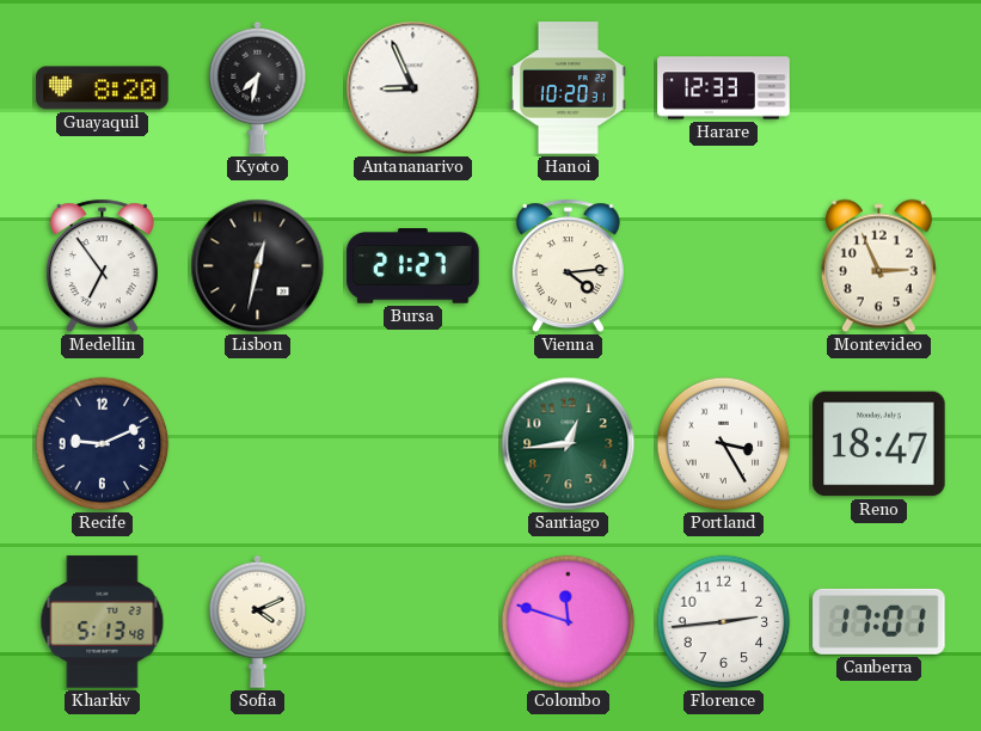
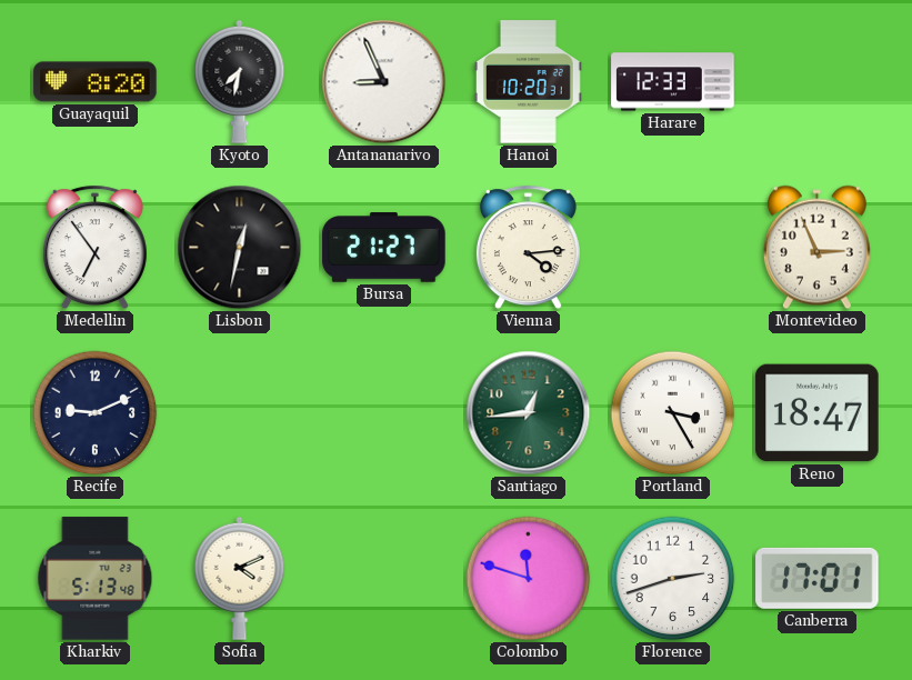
Florence: 2:44 -> 2:42 (673, 579)
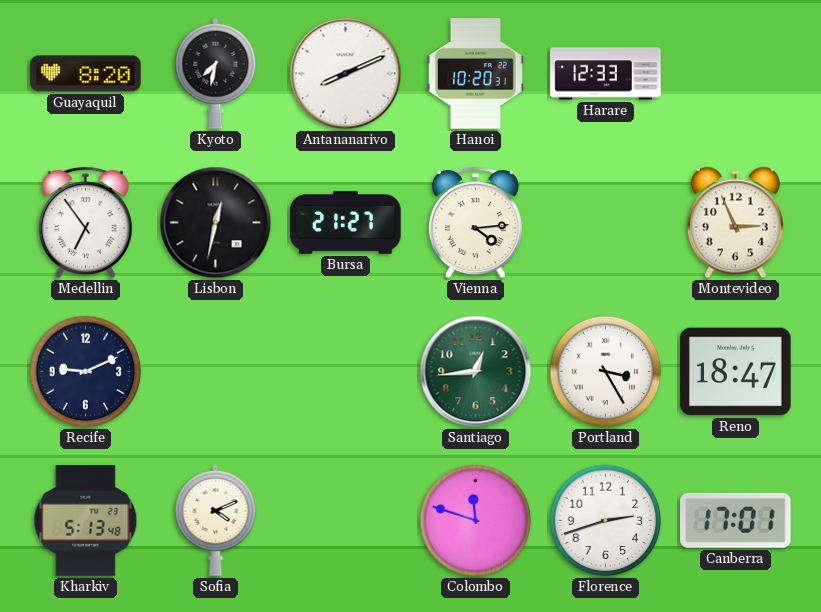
Antananarivo: 8:56 -> 8:11 (346, 74)
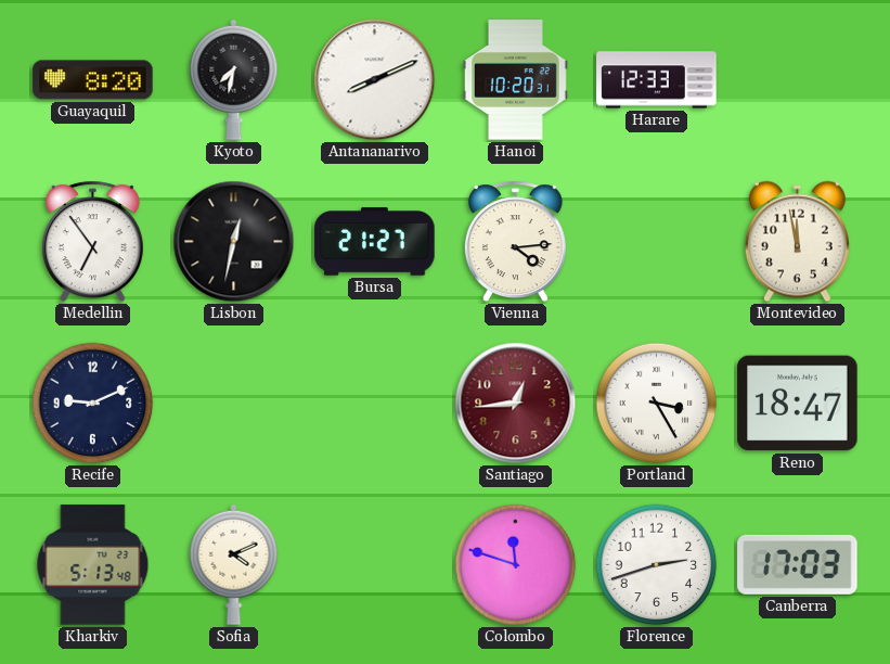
Montevideo: 2:56 -> 11:58 (797, 242)
Santiago dial: green -> burgundy (516, 404)
Canberra: 17:01 -> 17:03 (798, 564)
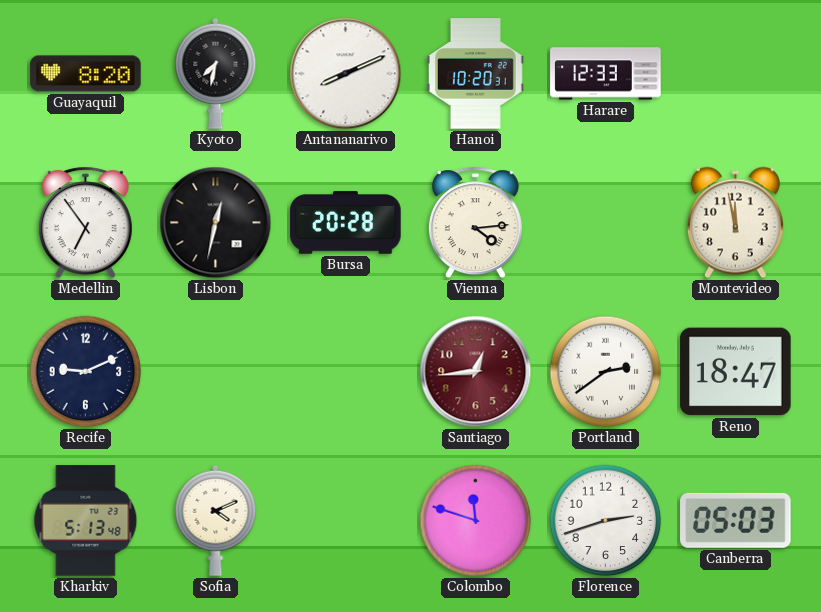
Bursa: 21:27 -> 20:28 (346, 223)
Portland: 3:25 -> 2:39 (606, 372)
Canberra: 17:03 -> 05:03 (736, 520)
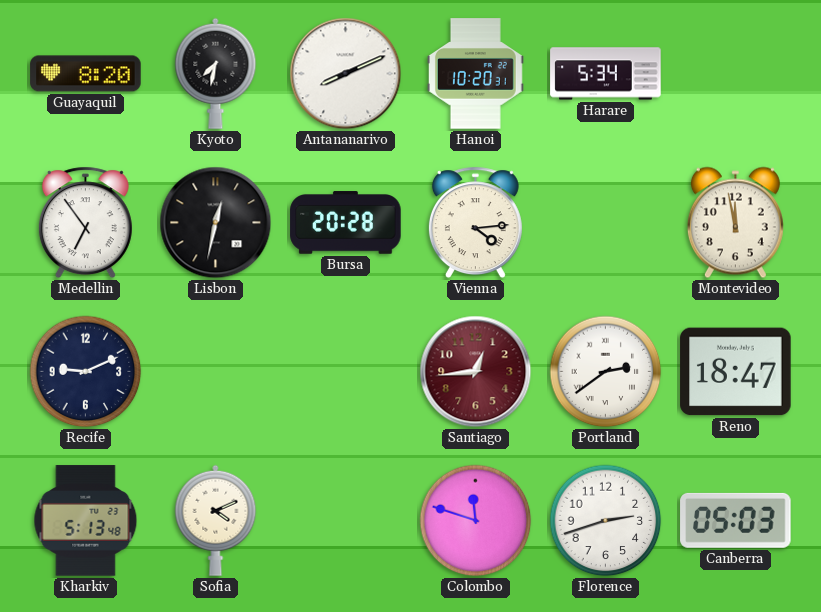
Harare: 12:33 -> 5:34 (606, 74)
